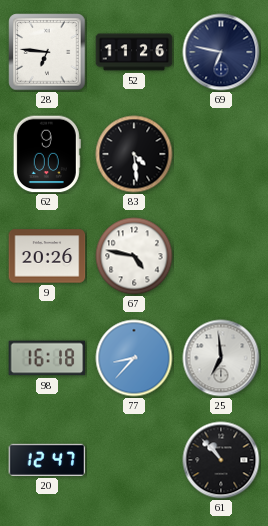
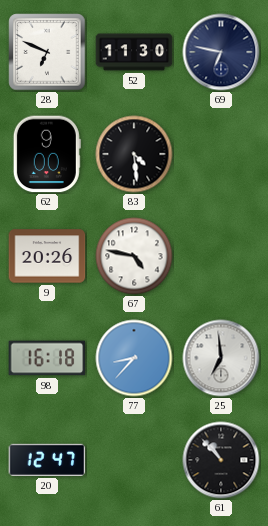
28: 6:46 -> 6:49 (47, 52)
52: 11:26 -> 11:30 (134, 52)
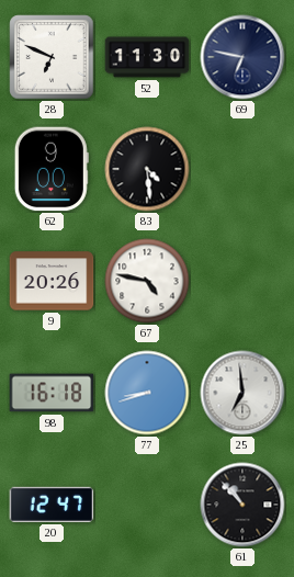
77: 8:37 -> 8:42 (147, 393)
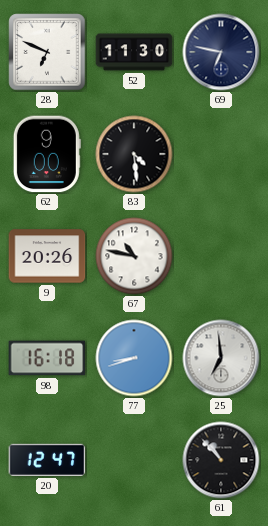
67: 4:47 -> 10:47 (134, 256)
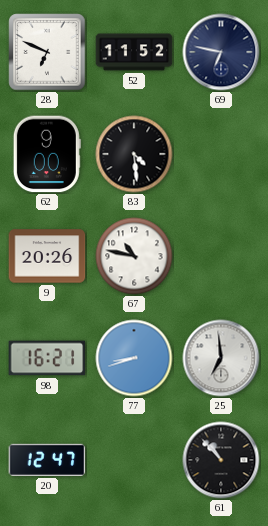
52: 11:30 -> 11:52 (134, 52)
98: 16:18 -> 16:21 (47, 358)
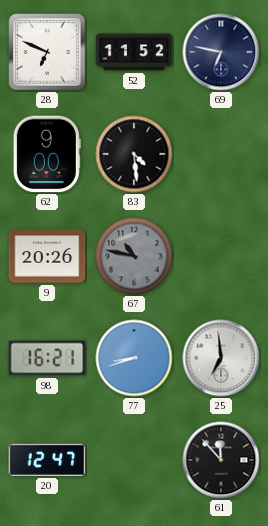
67 dial: white -> grey (134, 256)
61: 10:53 -> 11:53 (221, 460)
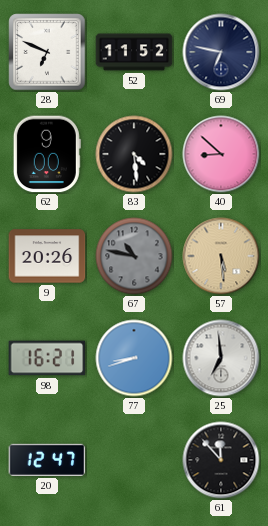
40: none -> 8:52 (221, 154)
57: none -> 5:29 (221, 256)
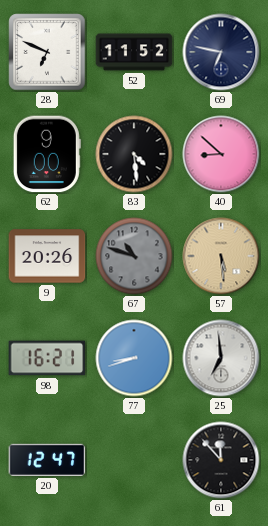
67: 10:47 -> 10:48 (134, 256)
